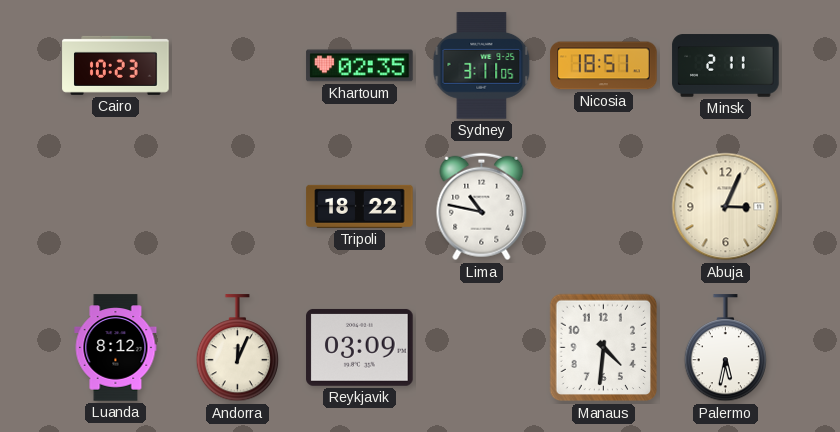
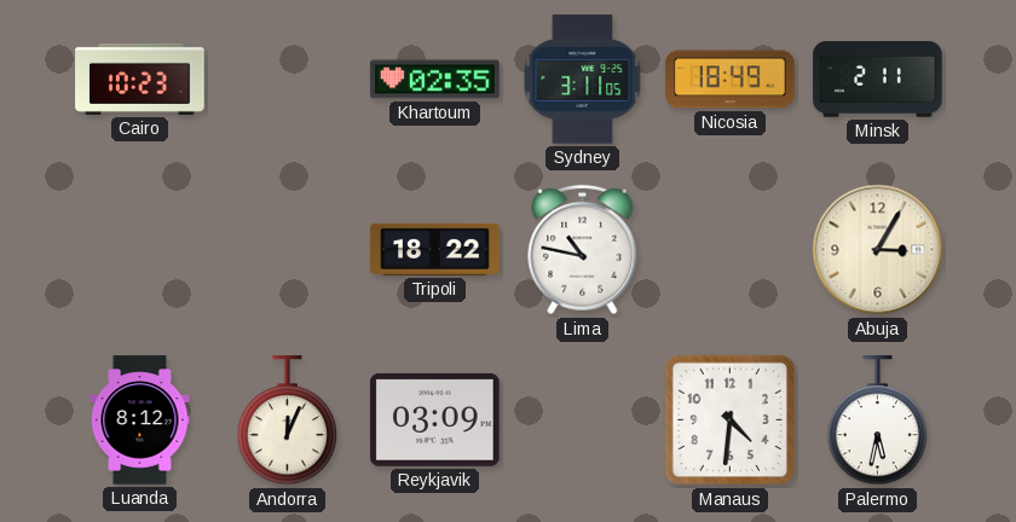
Nicosia: 18:51 -> 18:49 (731, 80)
Abuja: 3:04 -> 3:05 (878, 250)
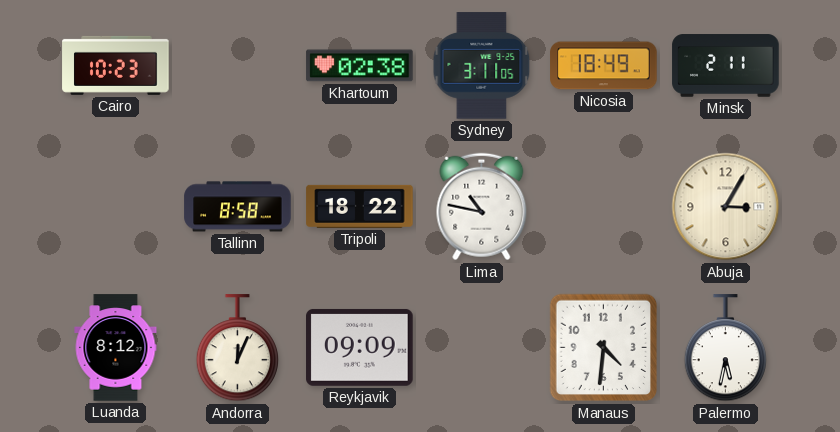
Khartoum: 02:35 -> 02:38 (360, 66)
Tallinn: none -> 8:58 (238, 207)
Reykjavik: 03:09 -> 09:09 (360, 347)
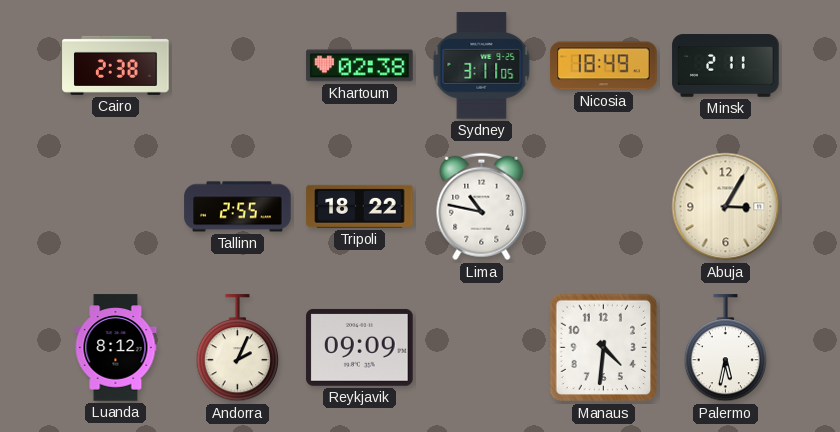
Cairo: 10:23 -> 2:38 (116, 65)
Tallinn: 8:58 -> 2:55 (238, 207)
Andorra: 12:04 -> 2:04 (237, 348)
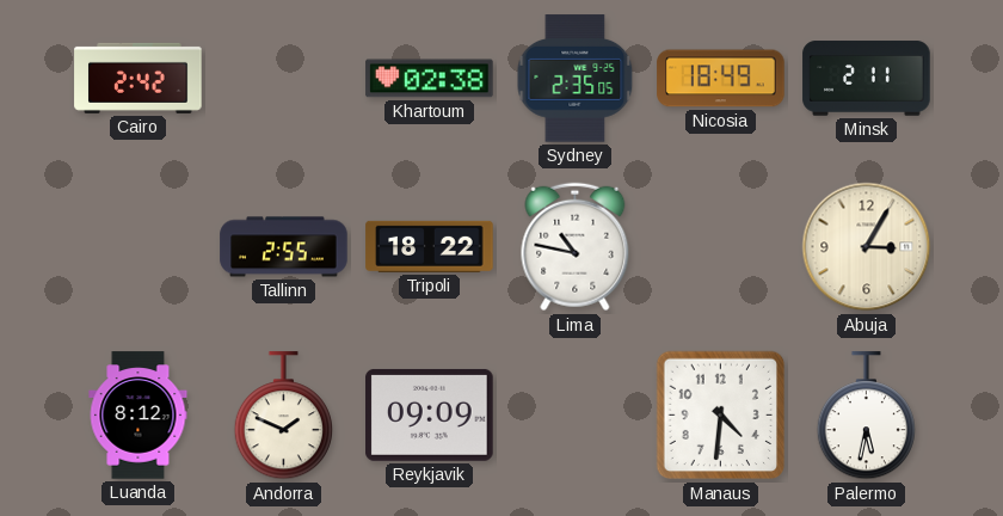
Cairo: 2:38 -> 2:42 (139, 78)
Sydney: 3:11 -> 2:35 (576, 79)
Andorra: 2:04 -> 1:49 (283, 416)
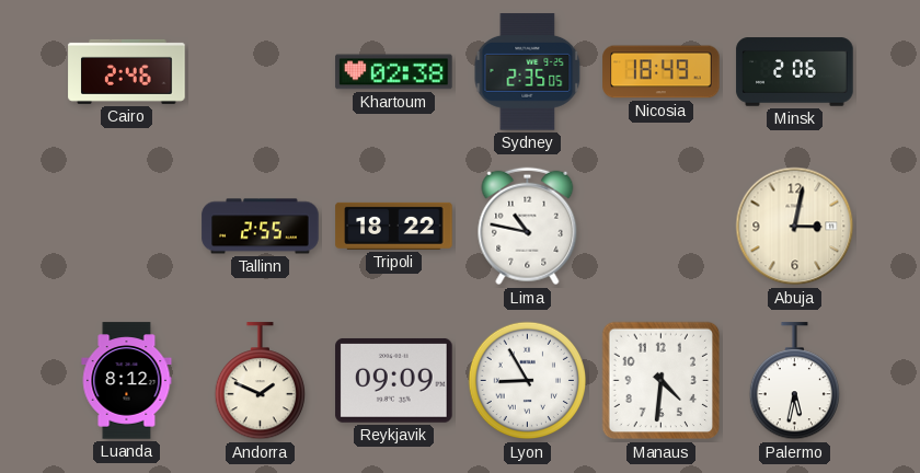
Cairo: 2:42 -> 2:46 (127, 71)
Minsk: 2:11 -> 2:06 (795, 72)
Abuja: 3:05 -> 3:02 (795, 227)
Lyon: none -> 8:55 (528, 381)
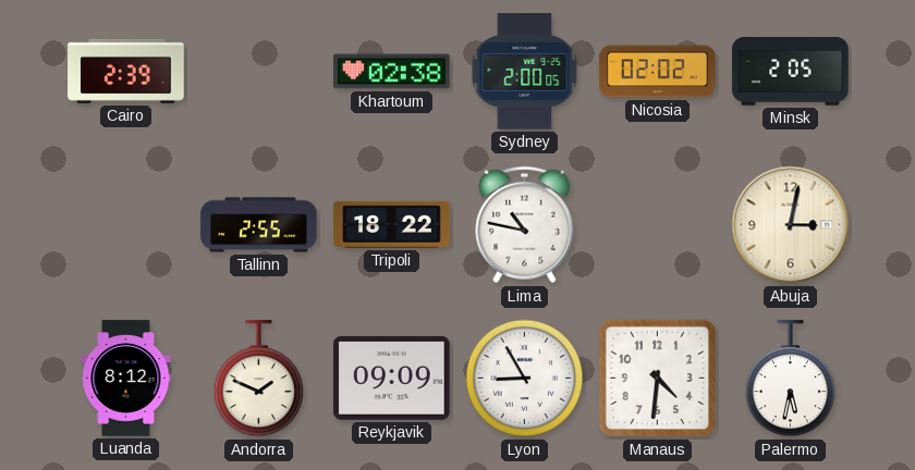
Cairo: 2:46 -> 2:39 (126, 71)
Sydney: 2:35 -> 2:00 (525, 72)
Nicosia: 18:49 -> 02:02 (658, 72)
Minsk: 2:06 -> 2:05 (791, 72)
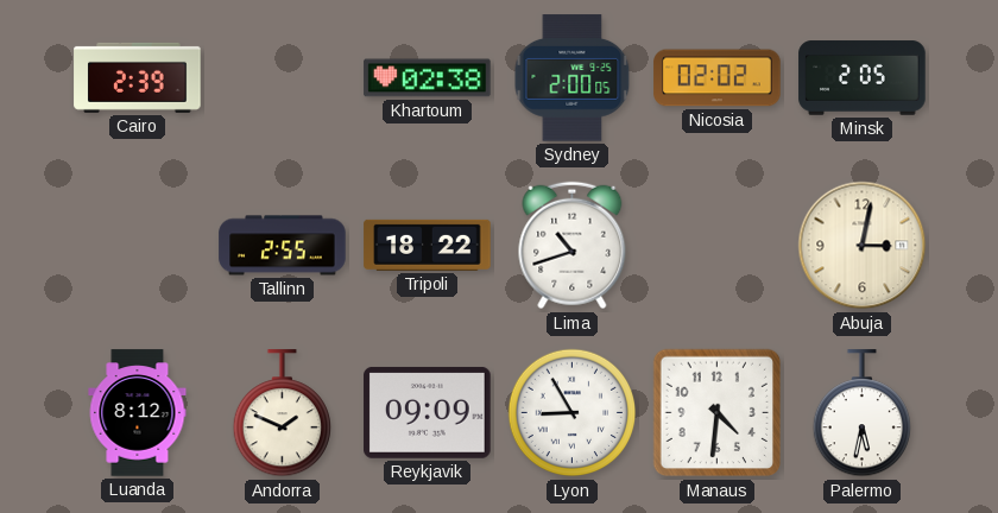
Lima: 10:47 -> 10:42 (573, 246)
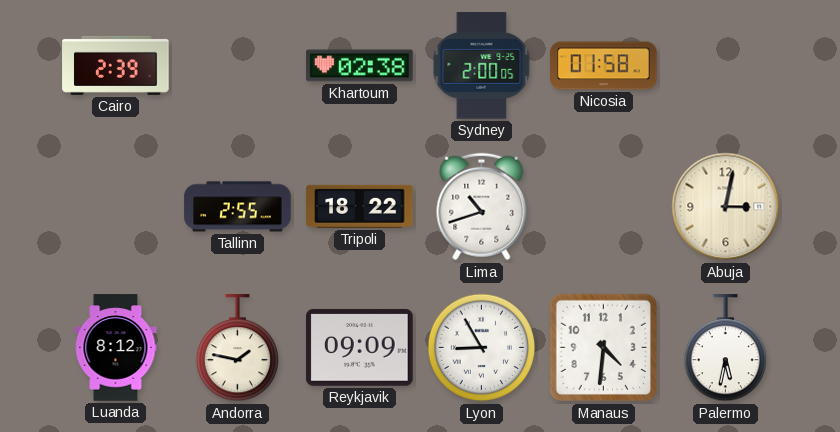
Nicosia: 02:02 -> 01:58 (604, 66)
Minsk: 2:05 -> none (863, 78)
Andorra: 1:49 -> 1:47 (237, 348)
